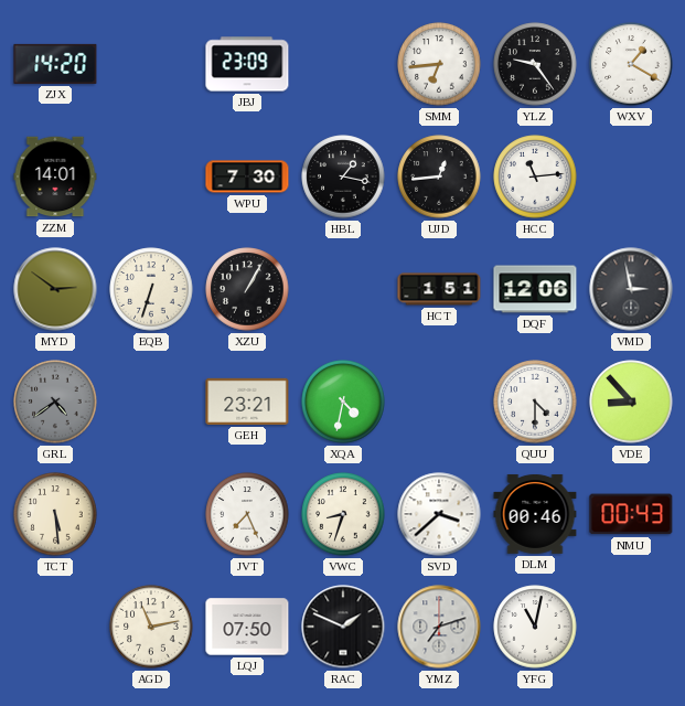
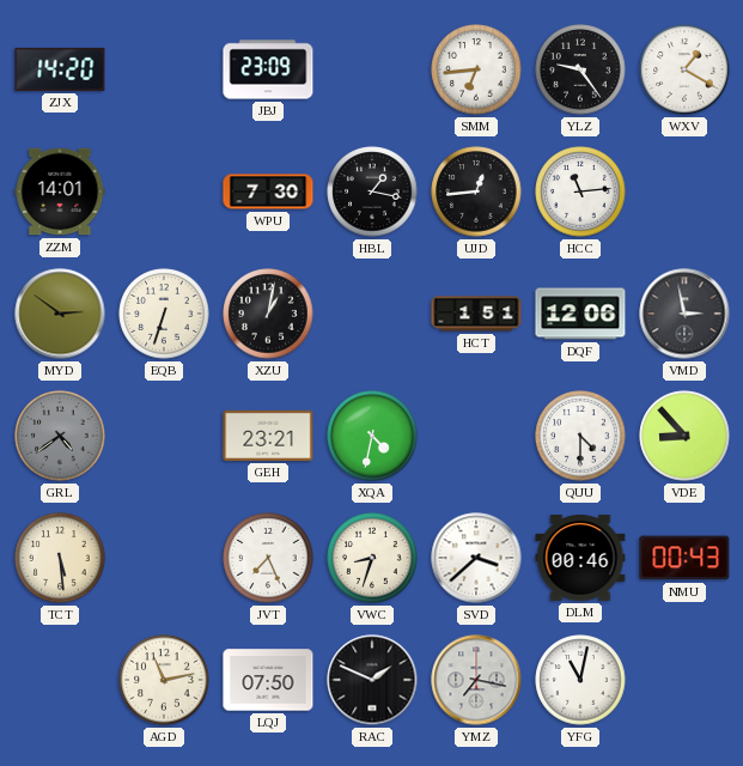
XZU: 1:05 -> 1:02 (268, 314)
YMZ: 7:12 -> 7:17 (476, 680)
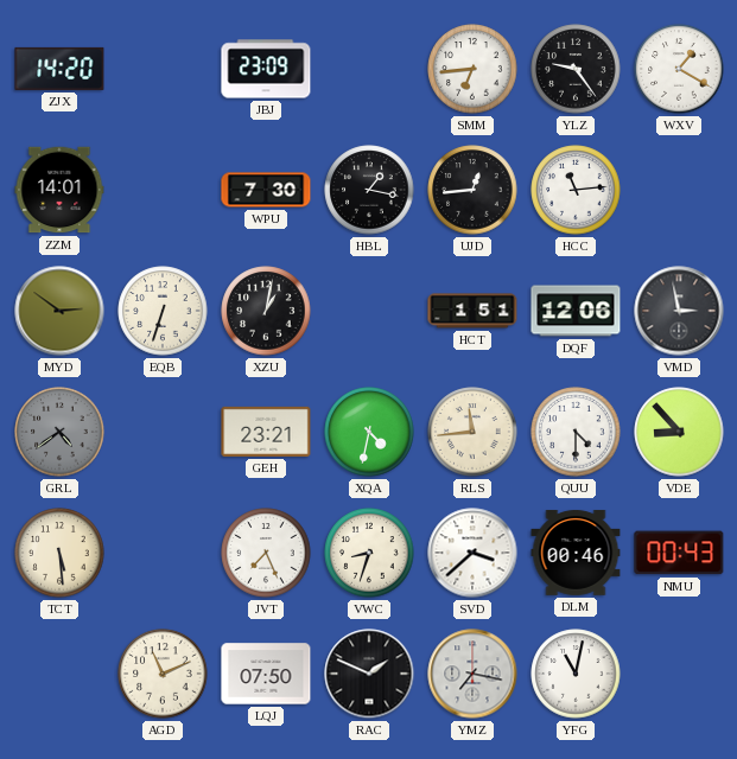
RLS: none -> 11:44 (472, 432)
AGD: 11:13 -> 11:11 (163, 674)
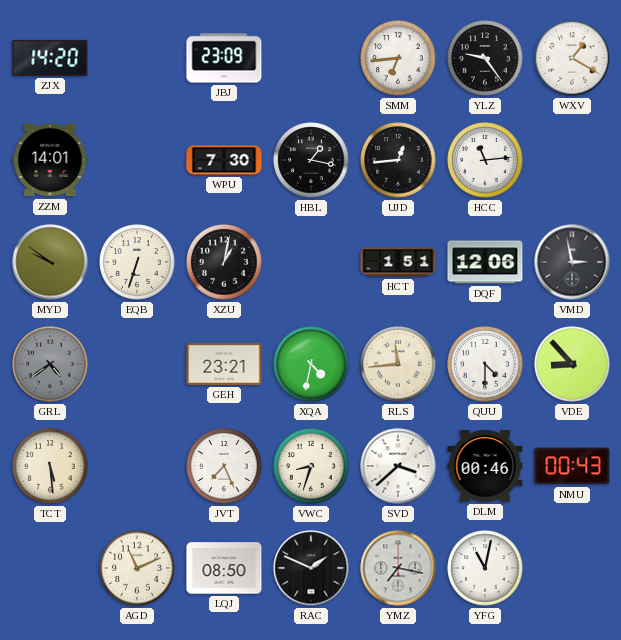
MYD: 2:51 -> 9:51 (50, 262)
LQJ: 07:50 -> 08:50 (224, 568)
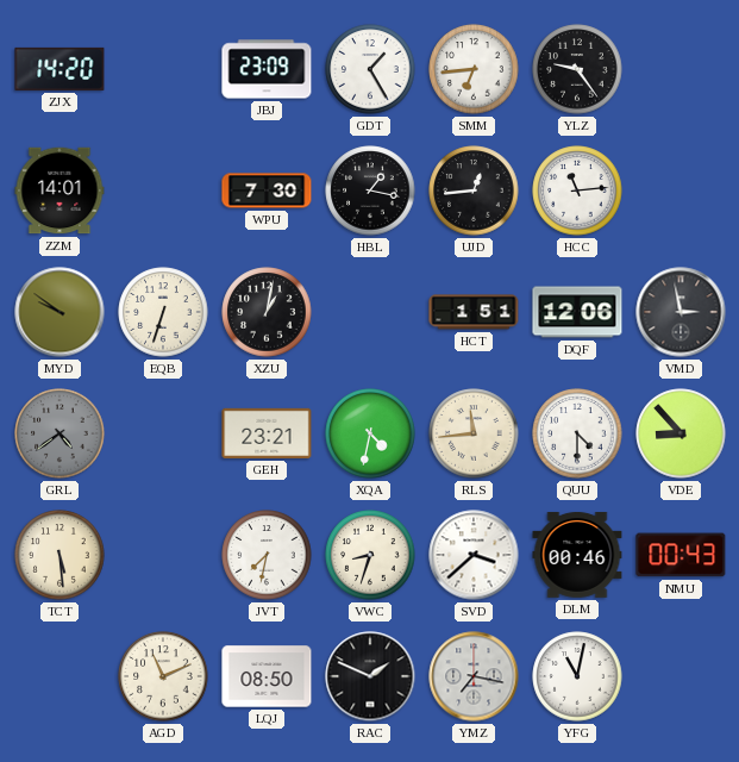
GDT: none -> 1:25 (370, 69)
WXV: 1:20 -> none (572, 58)
JVT: 7:26 -> 7:32 (267, 555)
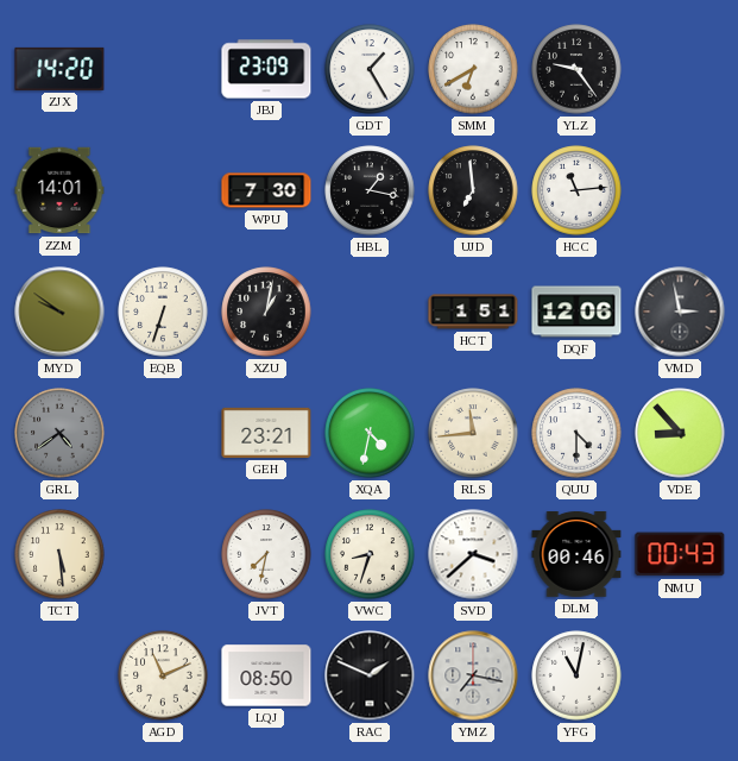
SMM: 6:44 -> 6:40 (473, 69)
UJD: 12:44 -> 6:59 (473, 190)
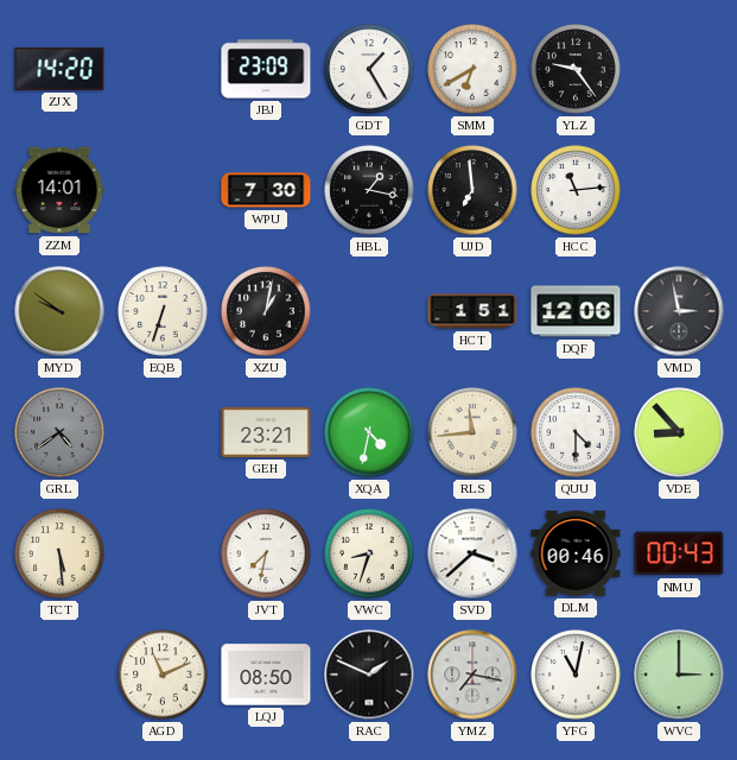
WVC: none -> 3:00 (679, 674)
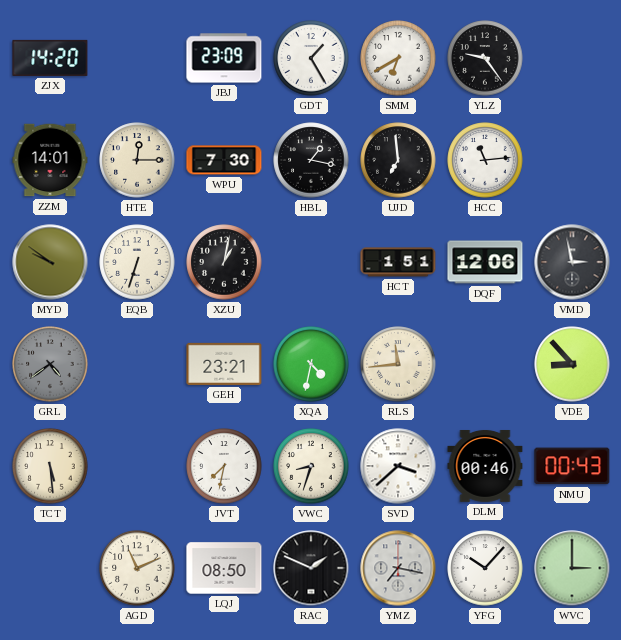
HTE: none -> 12:15 (137, 160)
QUU: 4:30 -> none (576, 432)
YFG: 11:02 -> 10:07 (485, 568)
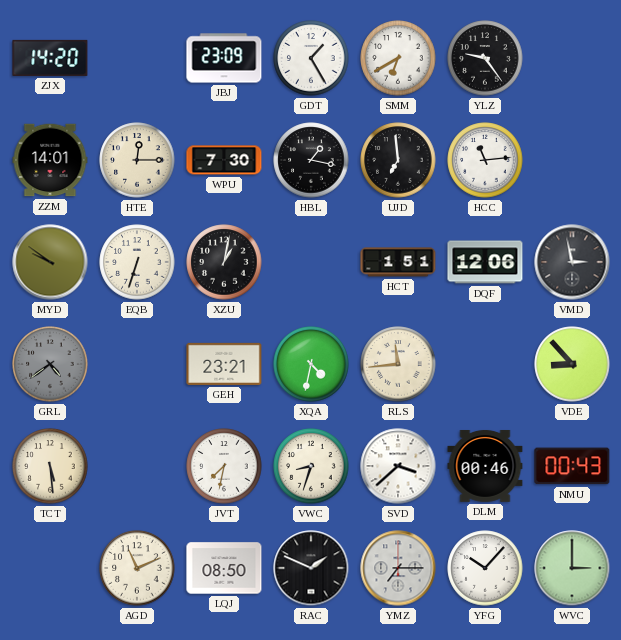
YMZ: 7:17 -> 7:15 (398, 568)
